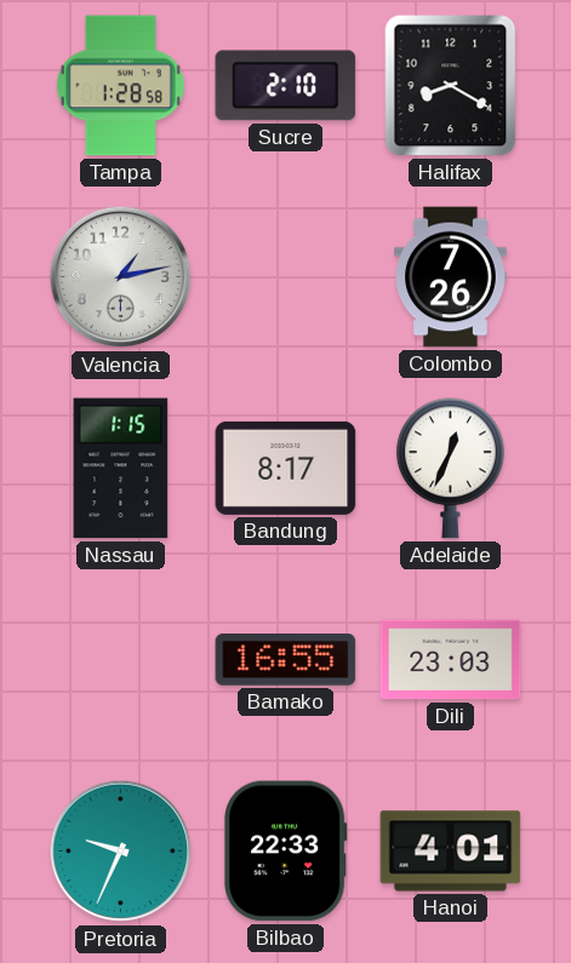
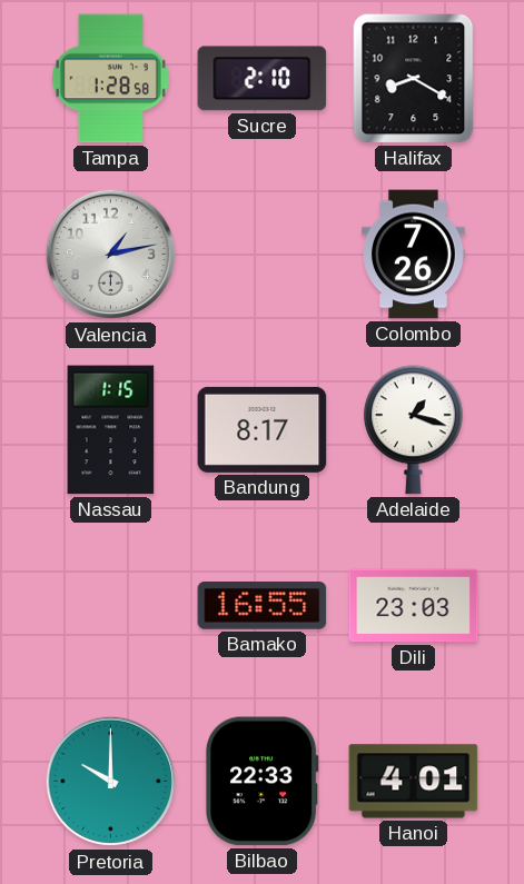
Adelaide: 12:34 -> 1:18 (413, 430)
Pretoria: 9:34 -> 10:00 (111, 782)
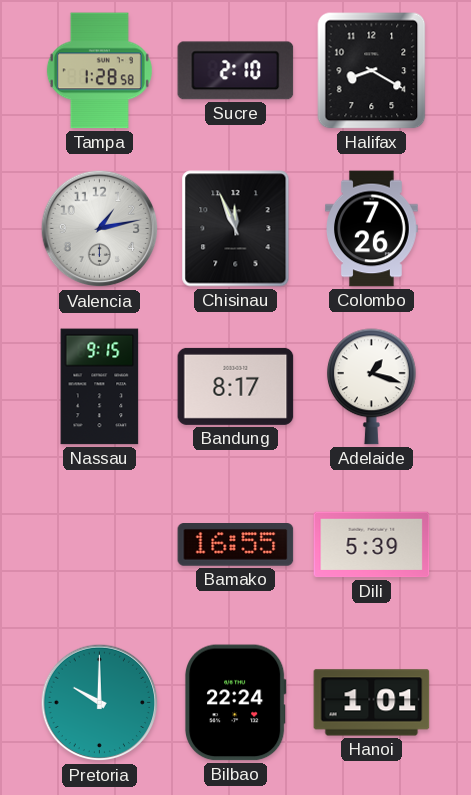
Chisinau: none -> 11:56 (236, 229)
Nassau: 1:15 -> 9:15 (100, 387)
Dili: 23:03 -> 5:39 (372, 545)
Bilbao: 22:33 -> 22:24 (235, 703)
Hanoi: 4:01 -> 1:01 (372, 703)
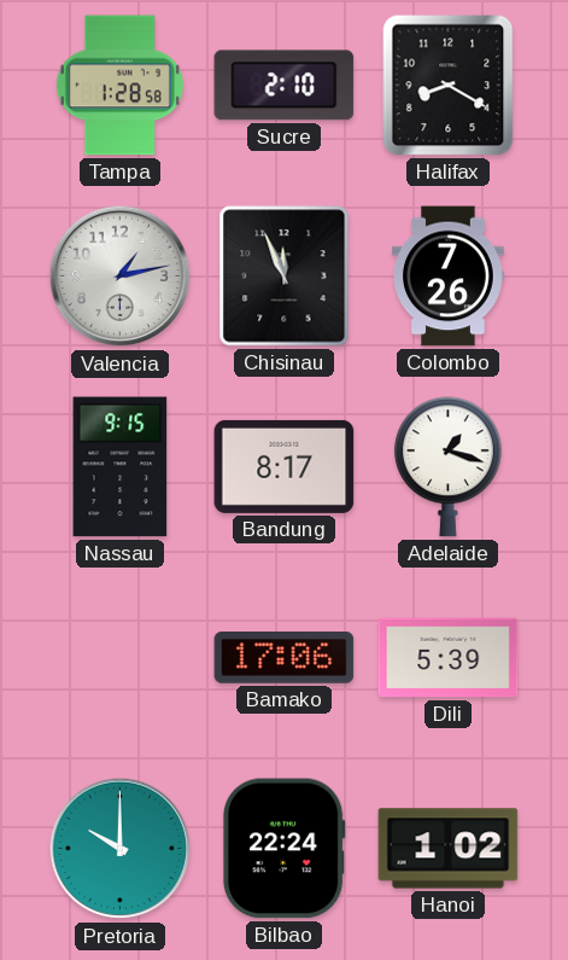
Bamako: 16:55 -> 17:06 (285, 658)
Hanoi: 1:01 -> 1:02 (449, 849)
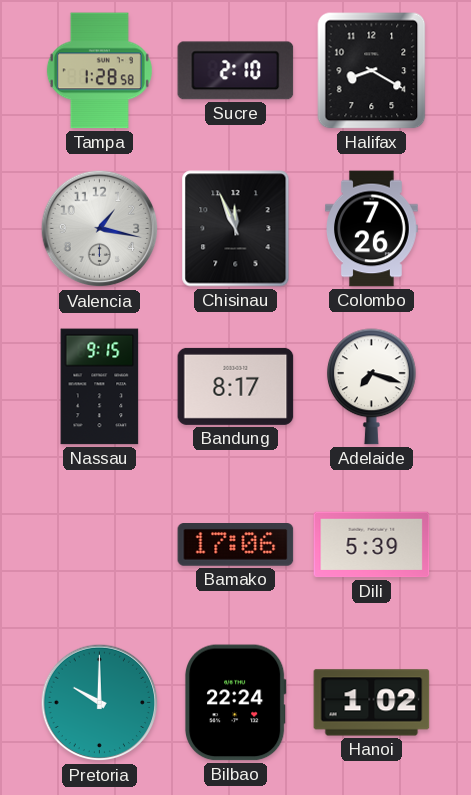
Valencia: 1:13 -> 1:17 (100, 229)
Adelaide: 1:18 -> 7:18 (371, 387)
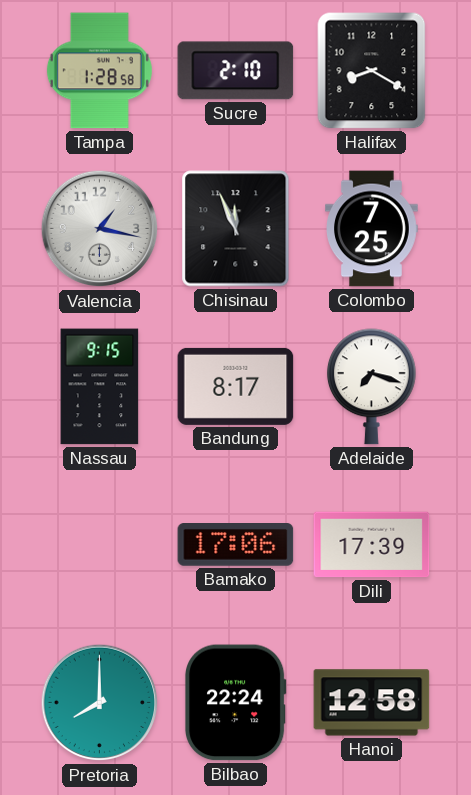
Colombo: 7:26 -> 7:25 (372, 229)
Dili: 5:39 -> 17:39 (372, 545)
Pretoria: 10:00 -> 8:00 (100, 703)
Hanoi: 1:02 -> 12:58 (372, 703)
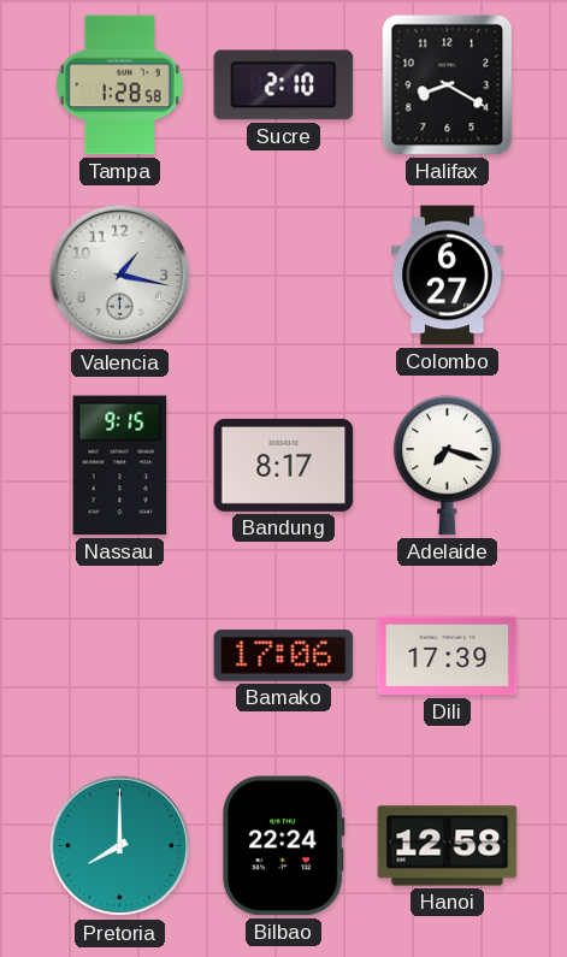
Chisinau: 11:56 -> none (236, 229)
Colombo: 7:25 -> 6:27 (448, 276)
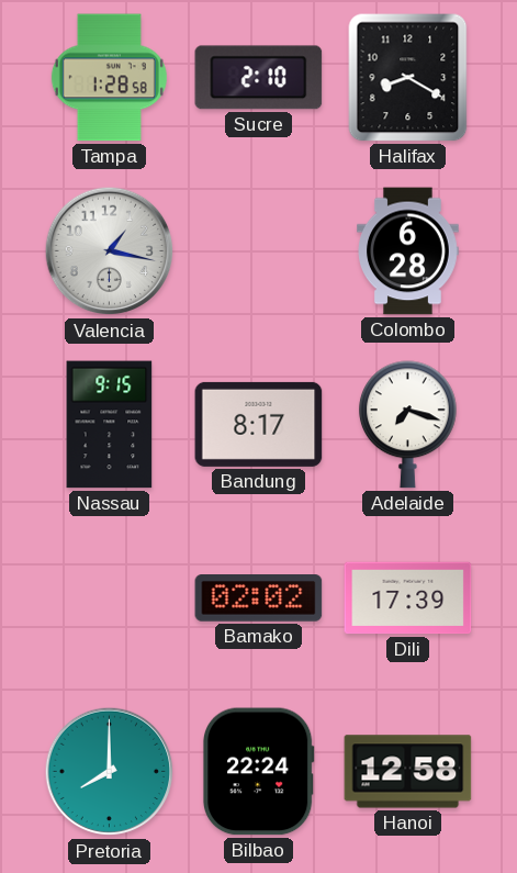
Colombo: 6:27 -> 6:28 (408, 251)
Bamako: 17:06 -> 02:02 (259, 598)
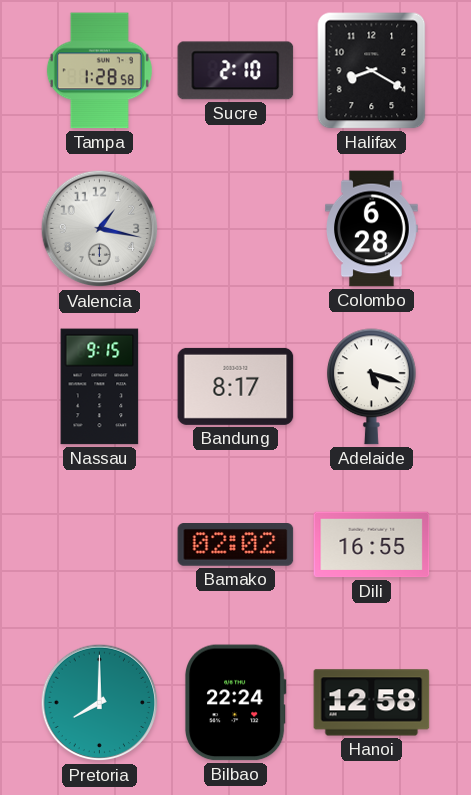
Adelaide: 7:18 -> 5:18 (371, 387)
Dili: 17:39 -> 16:55 (372, 545)
